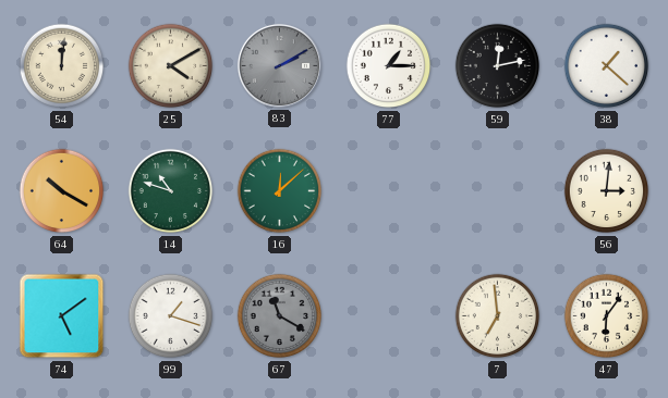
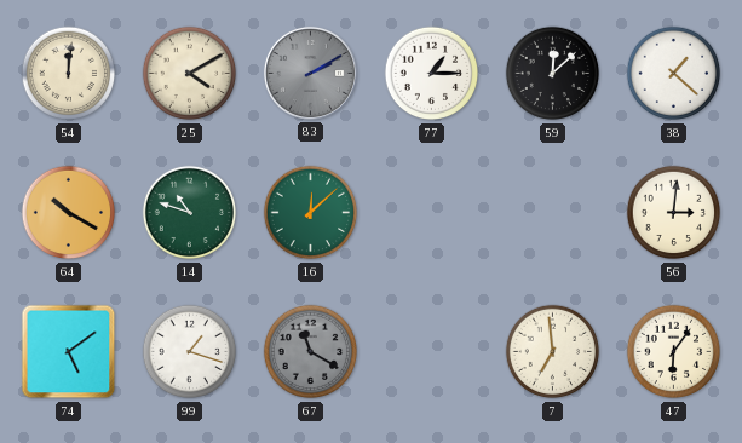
59: 12:13 -> 12:08 (553, 74)
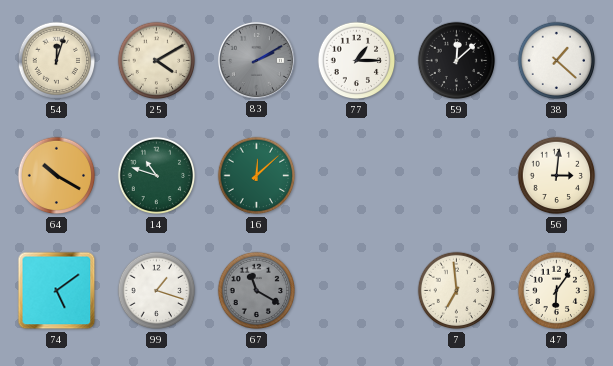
54: 12:01 -> 12:03 (57, 61)
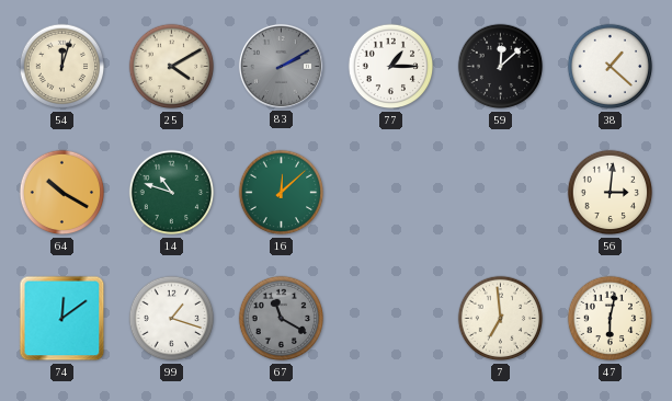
74: 5:09 -> 12:09 (62, 319)
47: 6:06 -> 6:02 (611, 319)
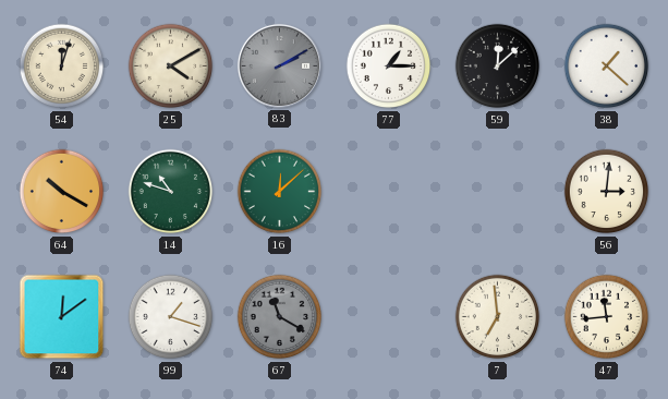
47: 6:02 -> 11:44 (607, 317)
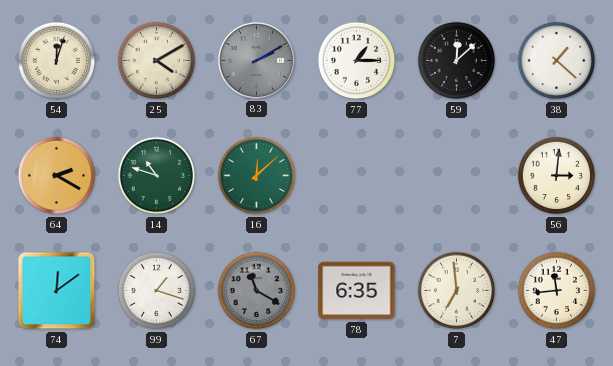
64: 10:20 -> 2:20 (57, 176)
78: none -> 6:35 (357, 291)
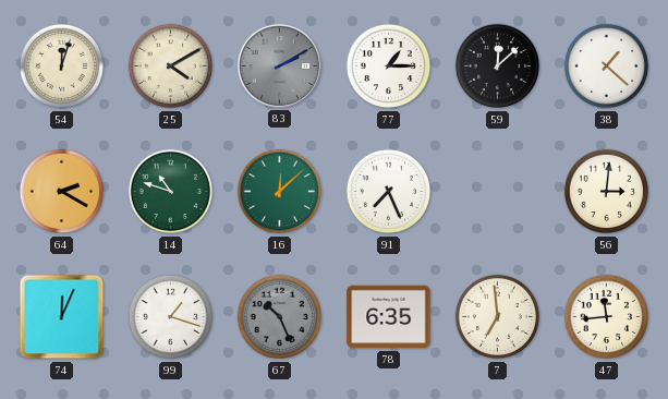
91: none -> 7:26 (389, 192)
74: 12:09 -> 12:04 (62, 317)
67: 11:20 -> 10:26 (280, 317)
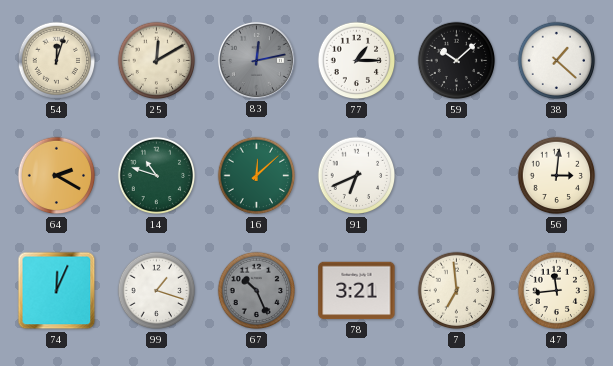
25: 4:10 -> 12:10 (157, 61)
83: 2:10 -> 12:13 (256, 60)
59: 12:08 -> 10:08 (457, 61)
91: 7:26 -> 6:41 (357, 176)
78: 6:35 -> 3:21 (357, 291)
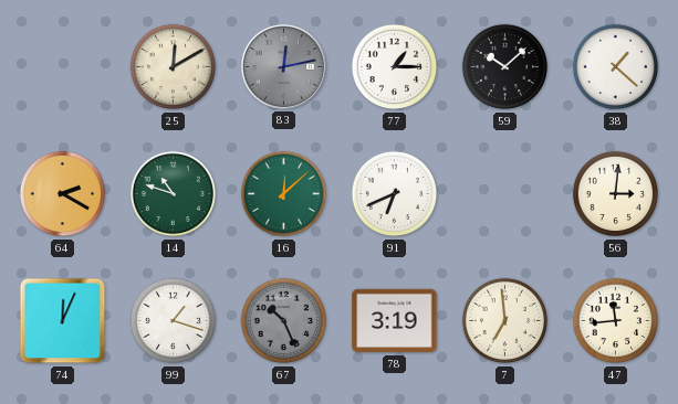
54: 12:03 -> none (57, 61)
78: 3:21 -> 3:19 (395, 321)
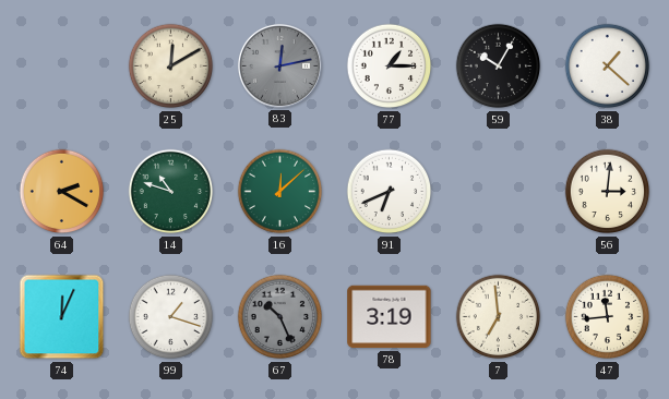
59: 10:08 -> 10:05 (499, 66)
